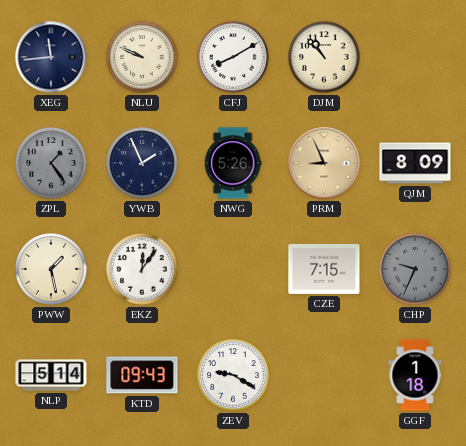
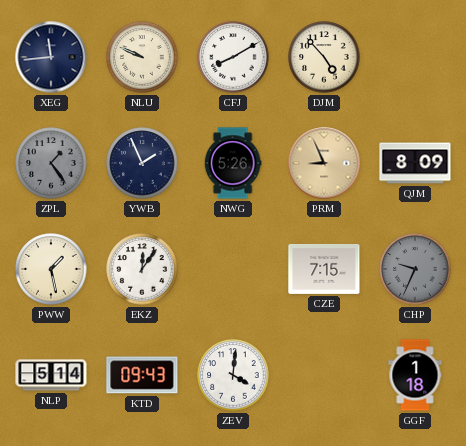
DJM: 10:53 -> 4:53 (324, 57)
ZEV: 9:20 -> 4:01 (233, 375)
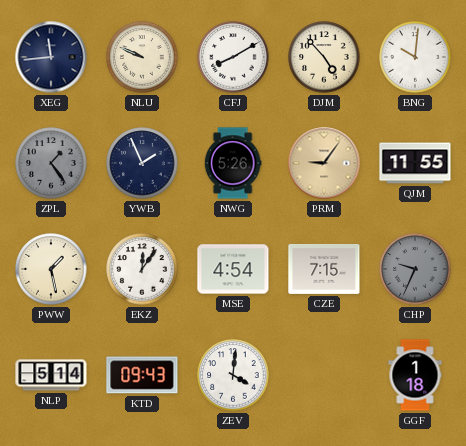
BNG: none -> 10:01 (415, 57)
PRM: 8:56 -> 9:06 (324, 163)
QJM: 8:09 -> 11:55 (415, 163)
MSE: none -> 4:54 (233, 269)
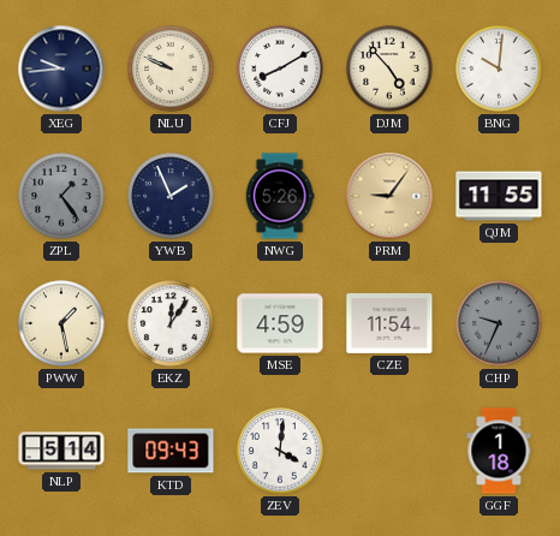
XEG: 11:44 -> 9:44 (61, 69)
MSE: 4:54 -> 4:59 (280, 323)
CZE: 7:15 -> 11:54 (389, 323)
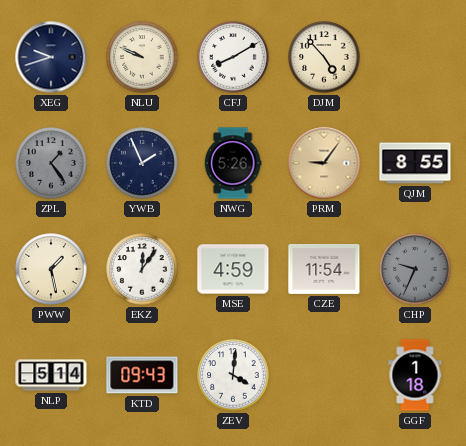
XEG: 9:44 -> 9:42 (51, 57)
BNG: 10:01 -> none (499, 69)
QJM: 11:55 -> 8:55 (415, 163)
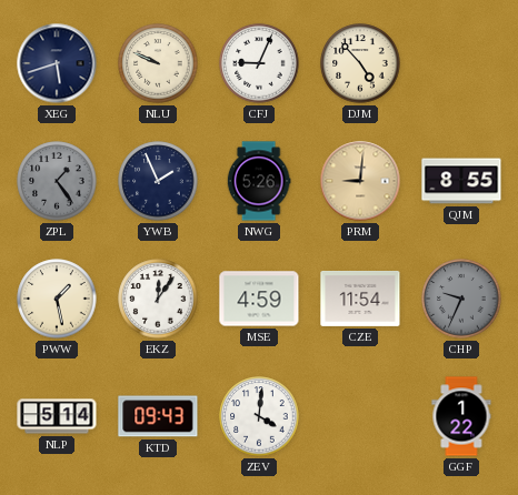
XEG: 9:42 -> 5:42 (57, 63)
CFJ: 8:10 -> 9:04 (259, 63)
PRM: 9:06 -> 9:01 (360, 181)
GGF: 1:18 -> 1:22 (461, 416)
